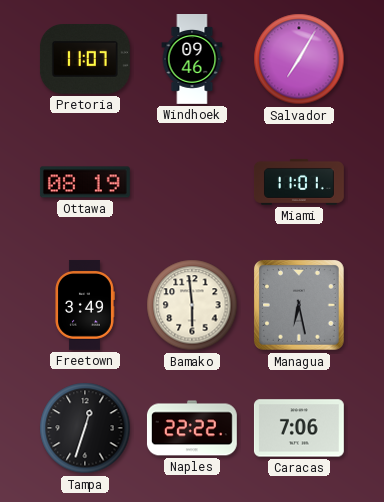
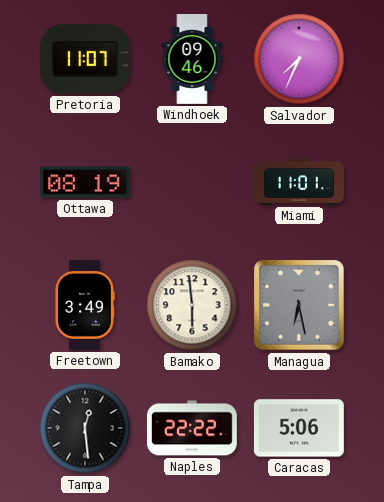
Salvador: 7:05 -> 7:34 (299, 59)
Tampa: 12:33 -> 12:29 (85, 428)
Caracas: 7:06 -> 5:06 (299, 428)
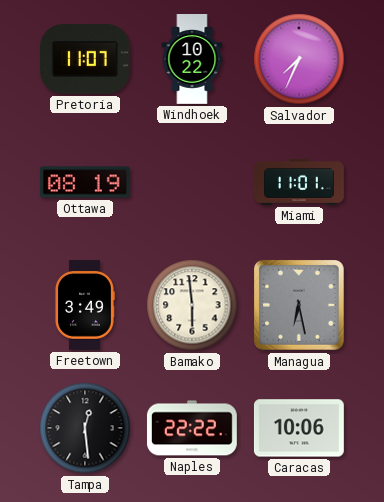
Windhoek: 09:46 -> 10:22 (192, 60)
Caracas: 5:06 -> 10:06 (299, 428)
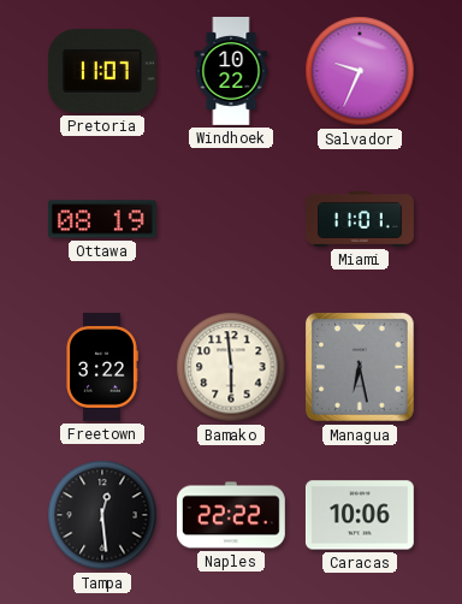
Salvador: 7:34 -> 9:34 (360, 71)
Freetown: 3:49 -> 3:22 (102, 367)
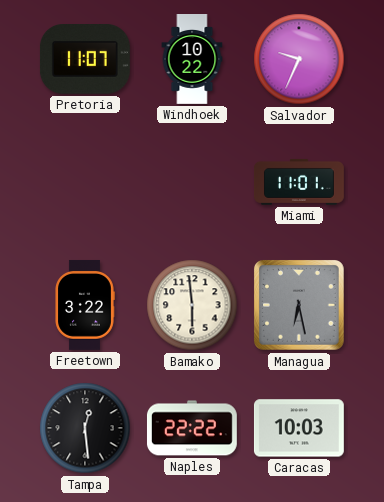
Ottawa: 08:19 -> none (102, 219)
Caracas: 10:06 -> 10:03 (299, 428)
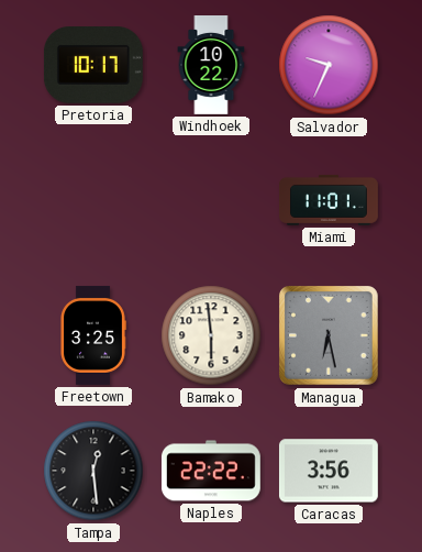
Pretoria: 11:07 -> 10:17 (93, 66)
Freetown: 3:22 -> 3:25 (93, 335)
Caracas: 10:03 -> 3:56 (329, 471)
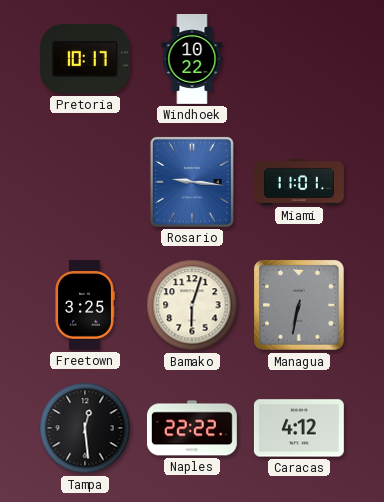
Salvador: 9:34 -> none (329, 65)
Rosario: none -> 9:16 (192, 182)
Bamako: 5:59 -> 6:03 (192, 305)
Managua: 6:28 -> 6:32 (300, 306)
Caracas: 3:56 -> 4:12 (299, 428)
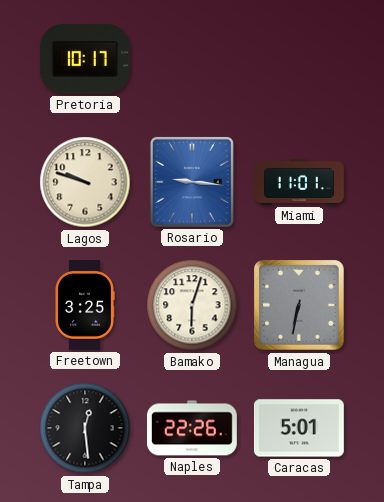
Windhoek: 10:22 -> none (192, 60)
Lagos: none -> 9:48 (85, 182)
Naples: 22:22 -> 22:26 (192, 428)
Caracas: 4:12 -> 5:01 (299, 428)
